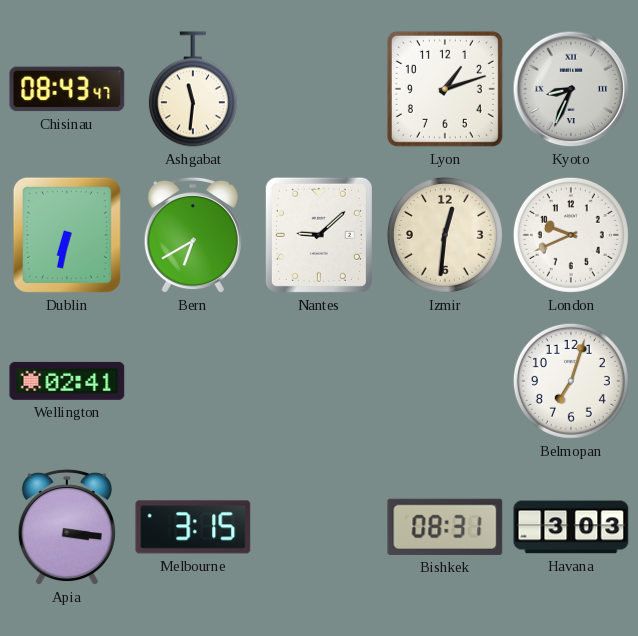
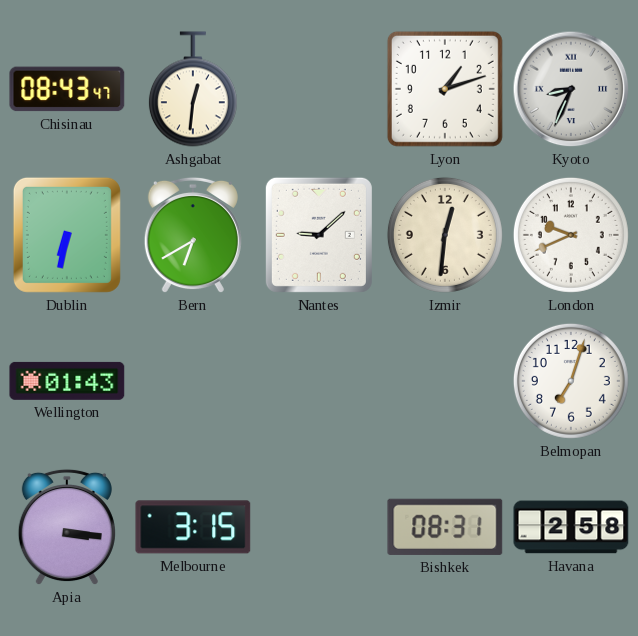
Ashgabat: 11:31 -> 12:31 (193, 89)
Wellington: 02:41 -> 01:43 (67, 381)
Havana: 3:03 -> 2:58 (571, 527)
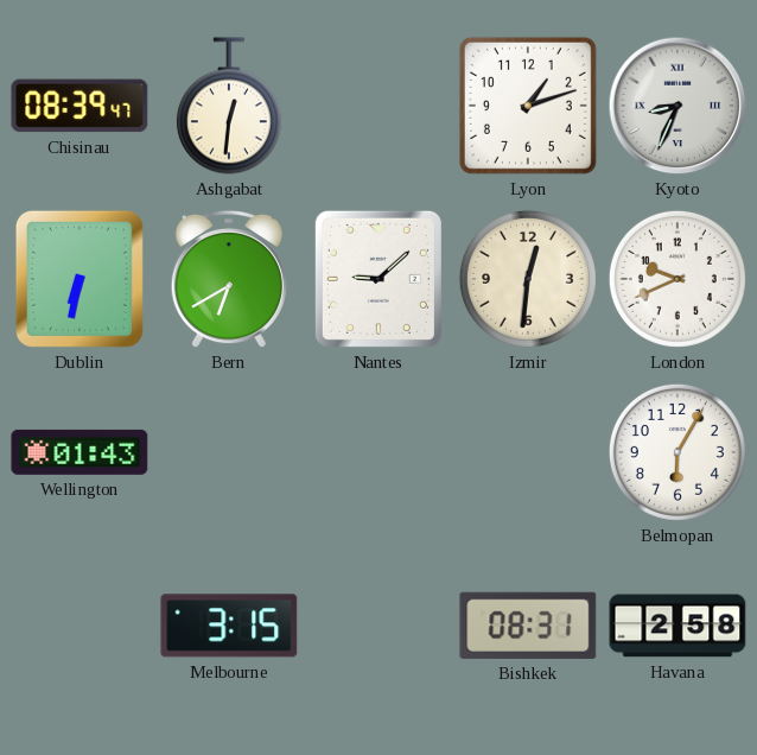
Chisinau: 08:43 -> 08:39 (79, 106)
Belmopan: 7:03 -> 6:05 (678, 452)
Apia: 3:16 -> none (67, 527)
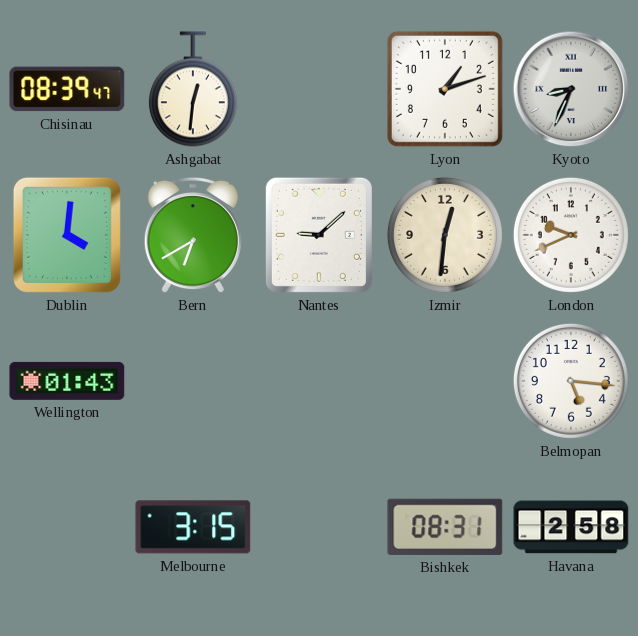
Dublin: 6:32 -> 4:01 (67, 235)
Belmopan: 6:05 -> 5:16 (571, 381)
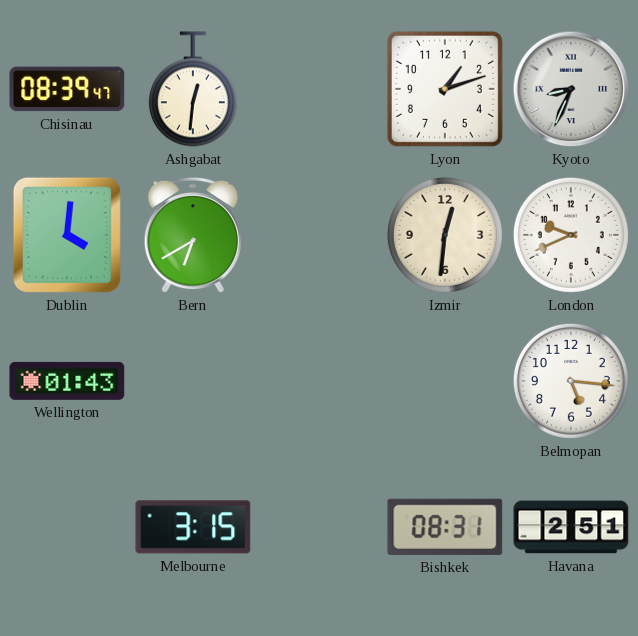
Nantes: 9:08 -> none (319, 235)
Havana: 2:58 -> 2:51 (571, 527)
